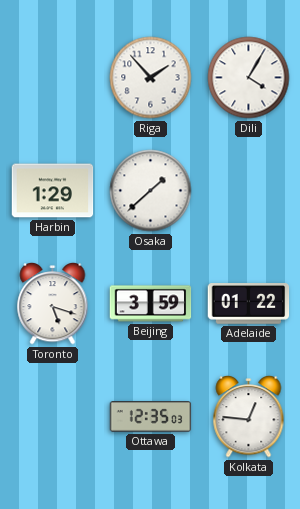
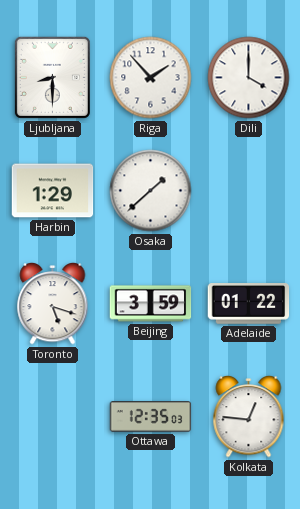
Ljubljana: none -> 8:30 (52, 77)
Dili: 4:05 -> 4:00 (249, 78)
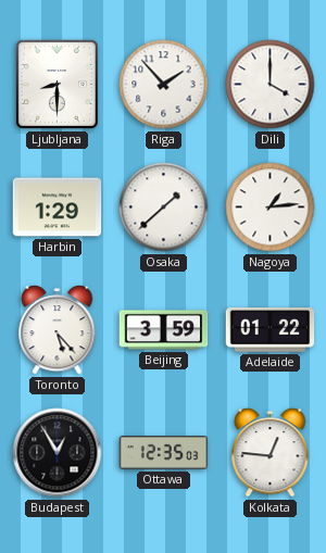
Nagoya: none -> 1:14 (271, 208)
Toronto: 5:18 -> 5:23 (58, 330)
Budapest: none -> 12:55 (58, 453)
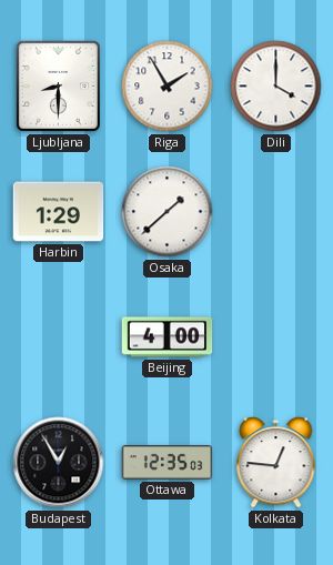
Riga: 1:53 -> 1:55 (168, 87)
Nagoya: 1:14 -> none (271, 208)
Toronto: 5:23 -> none (58, 330)
Beijing: 3:59 -> 4:00 (168, 337)
Adelaide: 01:22 -> none (271, 330)
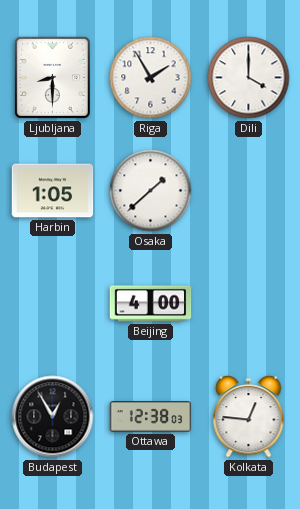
Harbin: 1:29 -> 1:05 (53, 191)
Ottawa: 12:35 -> 12:38 (151, 417)
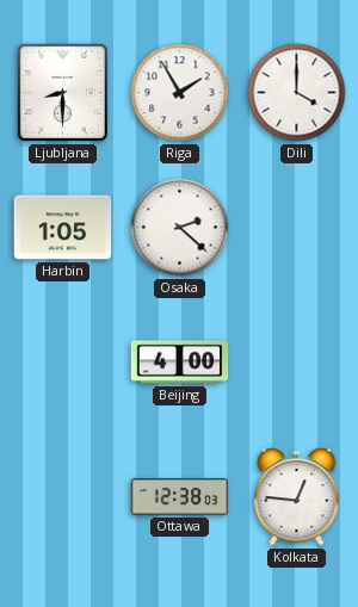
Osaka: 1:38 -> 2:22 (180, 228)
Budapest: 12:55 -> none (53, 417)
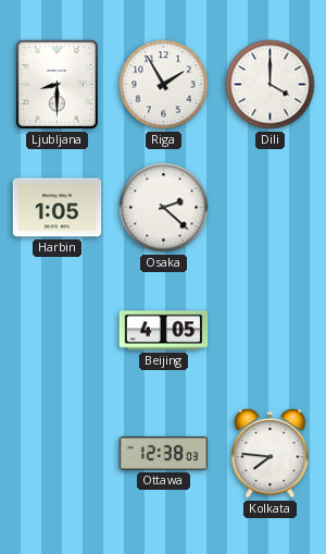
Beijing: 4:00 -> 4:05 (164, 331)
Kolkata: 12:46 -> 7:46 (271, 454)
